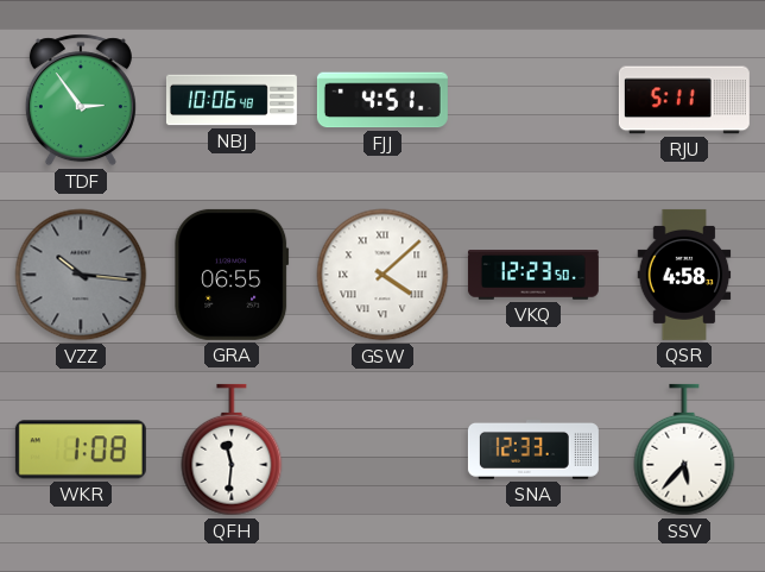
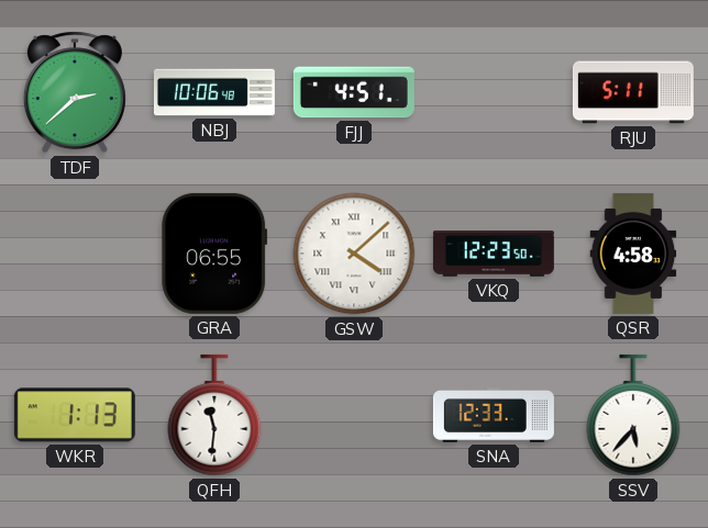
TDF: 2:54 -> 2:38 (75, 92)
VZZ: 10:16 -> none (81, 275)
WKR: 1:08 -> 1:13 (75, 415)
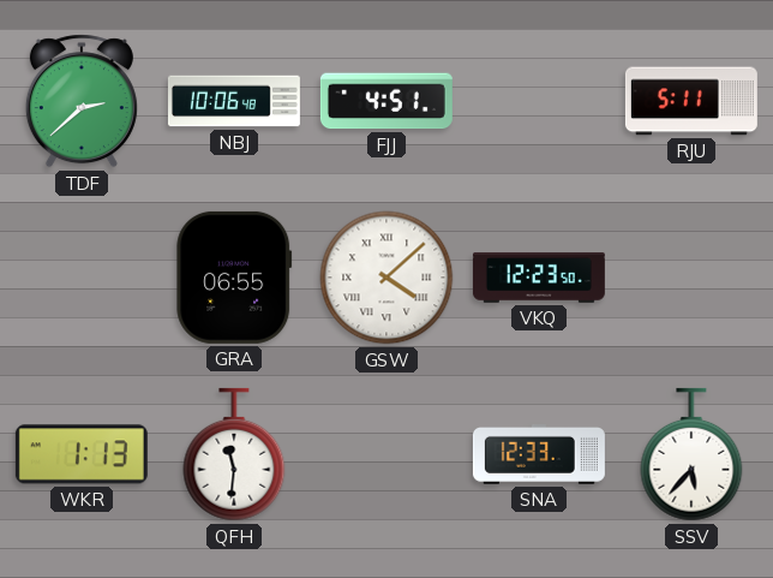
QSR: 4:58 -> none (633, 254)
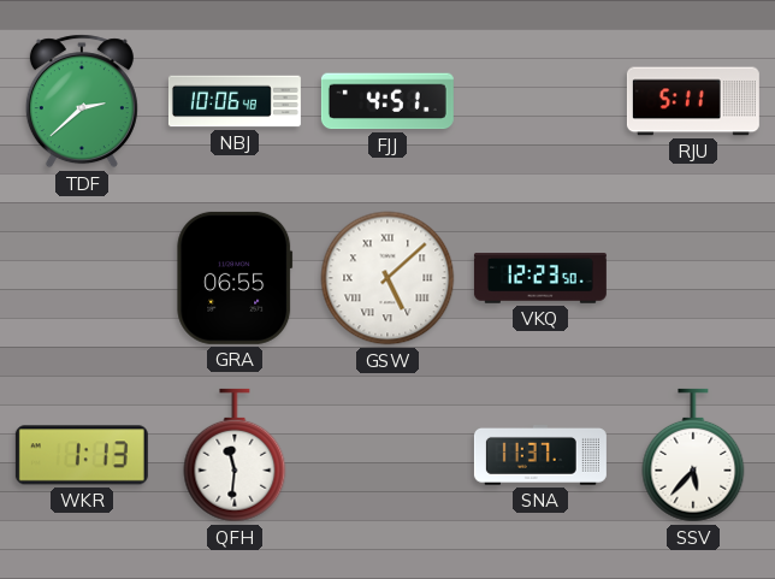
GSW: 4:08 -> 5:08 (387, 278)
SNA: 12:33 -> 11:37 (540, 456)
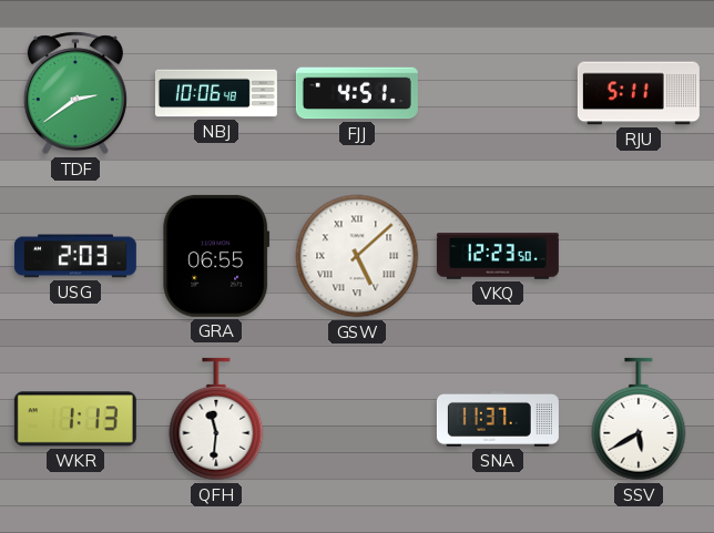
TDF: 2:38 -> 2:39 (75, 93)
USG: none -> 2:03 (75, 256)
SSV: 5:37 -> 5:40 (639, 419)
